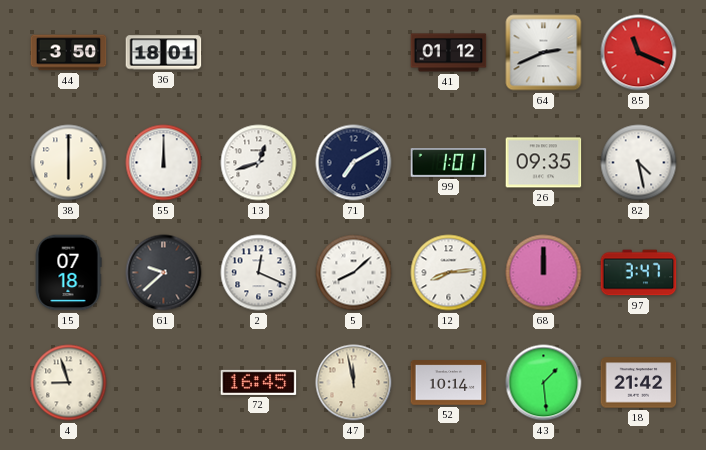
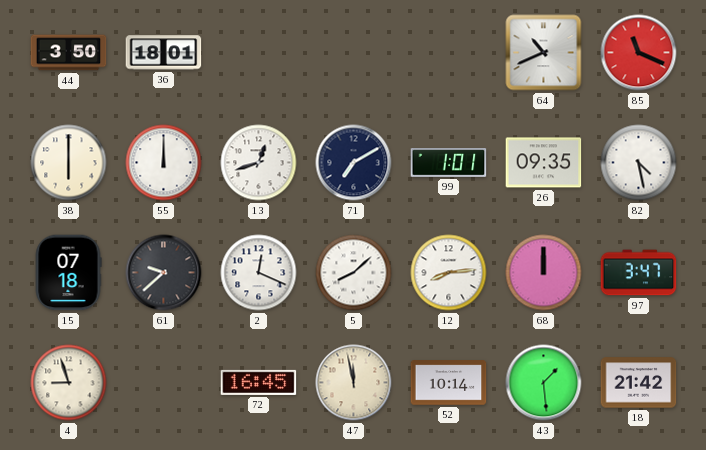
41: 01:12 -> none (449, 53)
64: 2:41 -> 10:41 (544, 53)
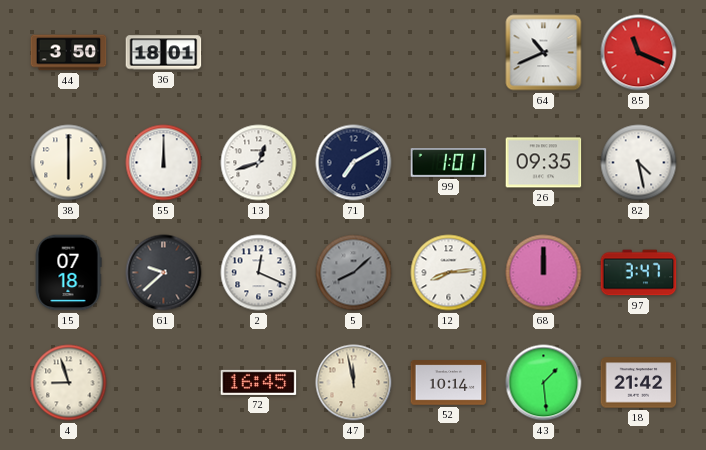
5 dial: white -> grey (354, 273)
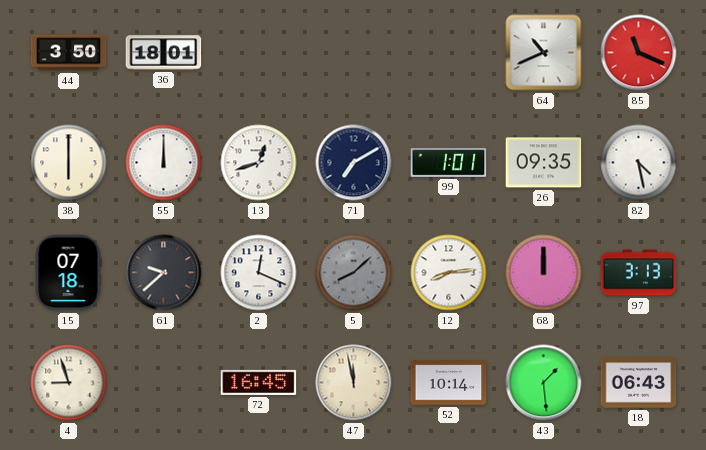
97: 3:47 -> 3:13 (639, 273)
18: 21:42 -> 06:43 (639, 383)
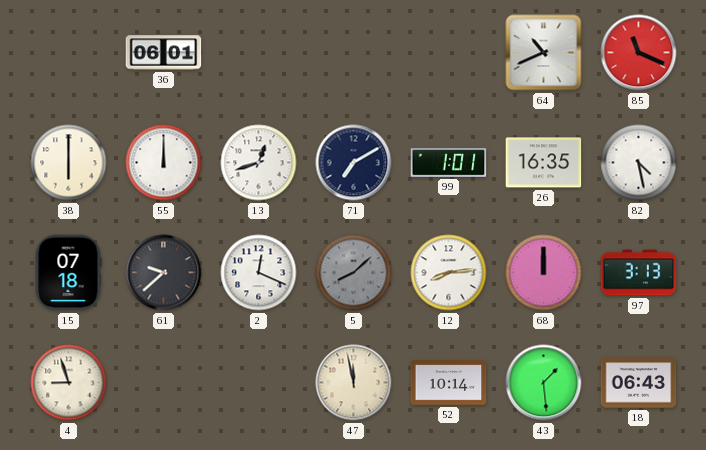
44: 3:50 -> none (69, 53)
36: 18:01 -> 06:01 (164, 53)
26: 09:35 -> 16:35 (544, 163)
72: 16:45 -> none (259, 382)
